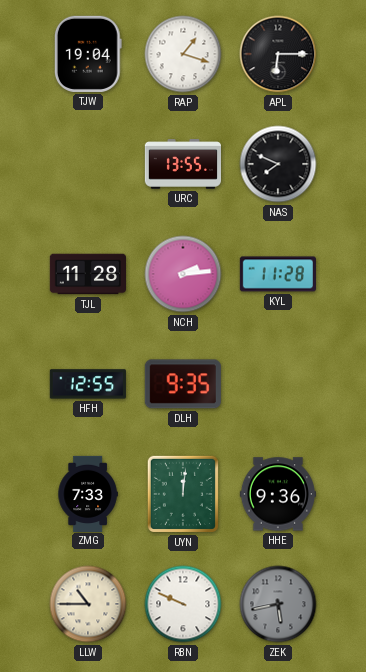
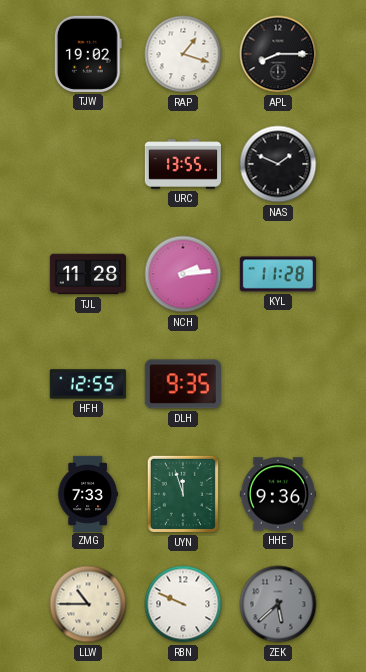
TJW: 19:04 -> 19:02 (88, 54)
APL: 6:15 -> 8:15 (278, 54)
NAS: 7:49 -> 1:49 (278, 164)
UYN: 12:01 -> 11:57 (183, 494)
ZEK: 5:43 -> 5:38 (278, 604)
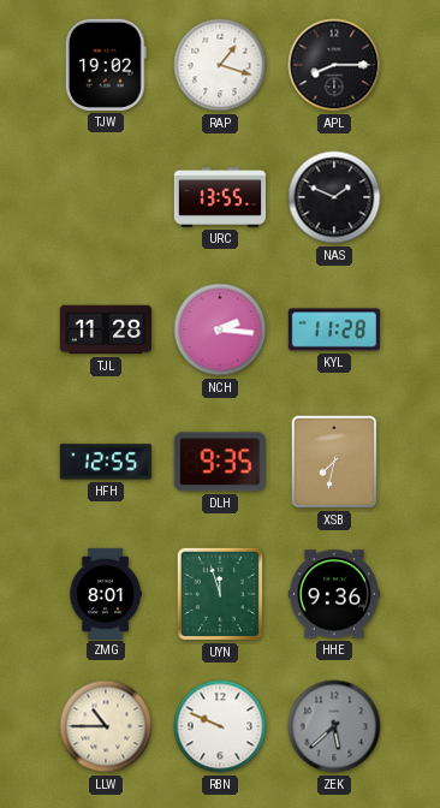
NCH: 2:14 -> 2:16 (220, 329)
XSB: none -> 7:32 (334, 462)
ZMG: 7:33 -> 8:01 (106, 593)
